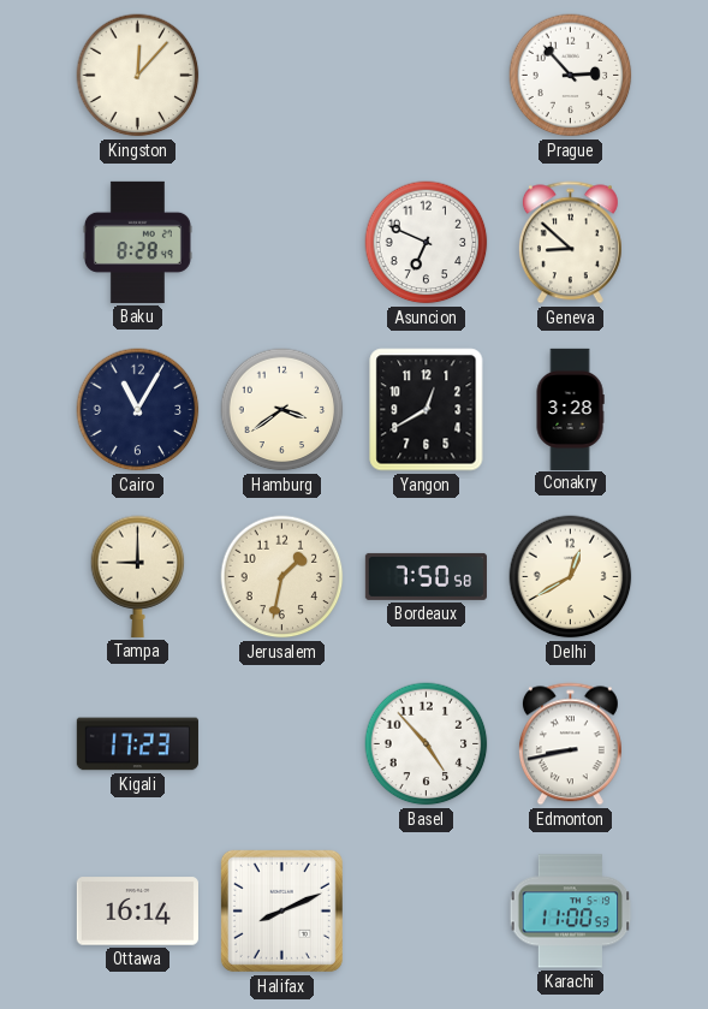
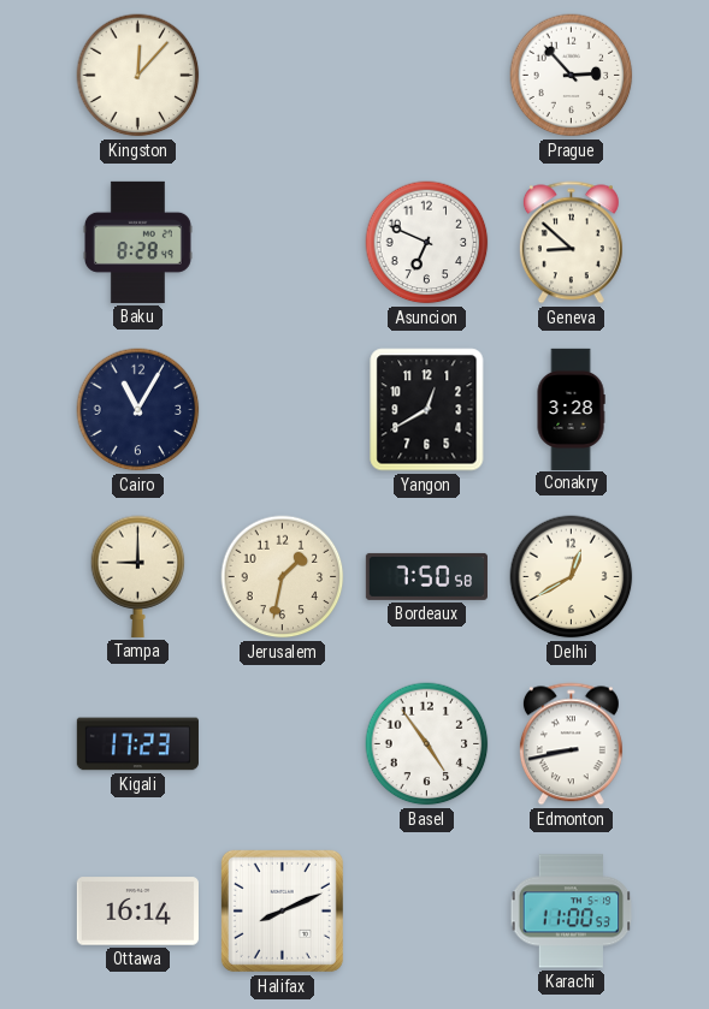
Hamburg: 3:39 -> none (282, 410)
Basel: 4:53 -> 4:54 (427, 744)
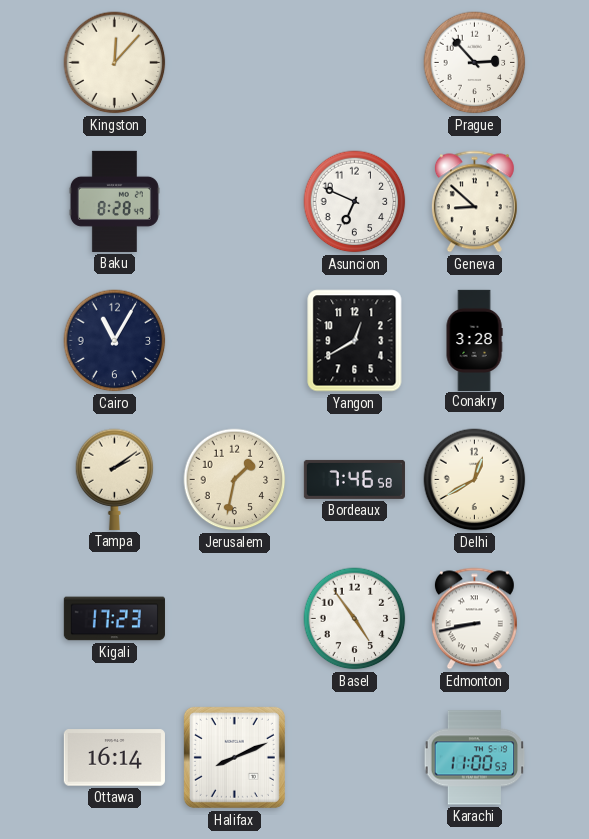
Tampa: 9:00 -> 2:09 (115, 479)
Bordeaux: 7:50 -> 7:46 (354, 479)
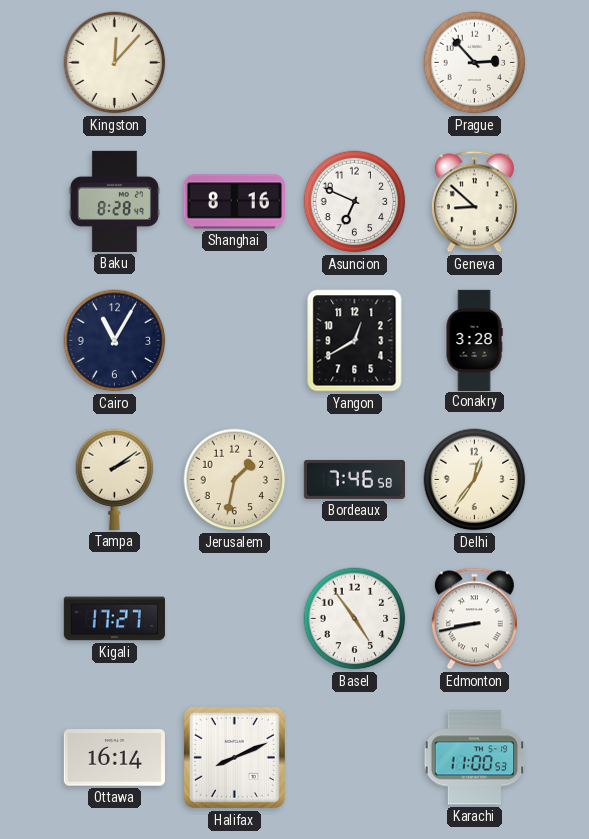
Shanghai: none -> 8:16 (234, 202)
Delhi: 12:40 -> 12:36 (475, 480)
Kigali: 17:23 -> 17:27 (114, 619)
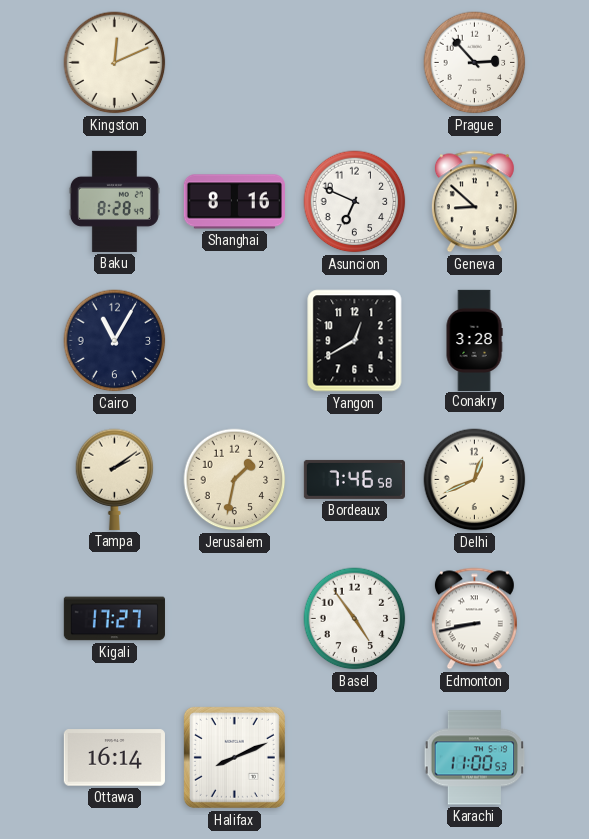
Kingston: 12:07 -> 12:11 (115, 63)
Delhi: 12:36 -> 12:41 (475, 480)
